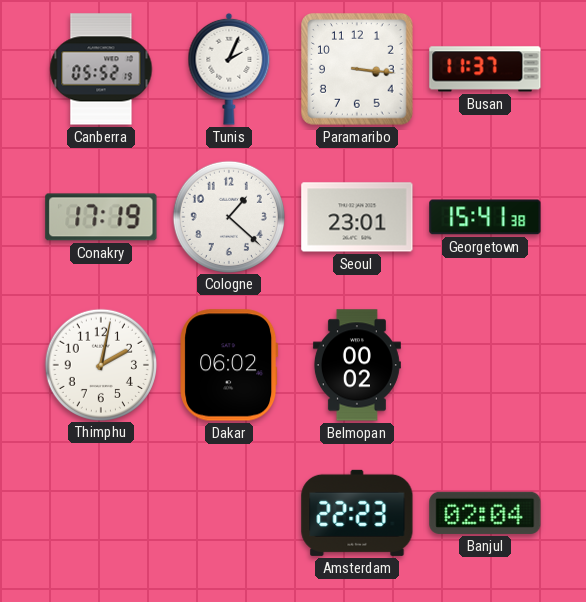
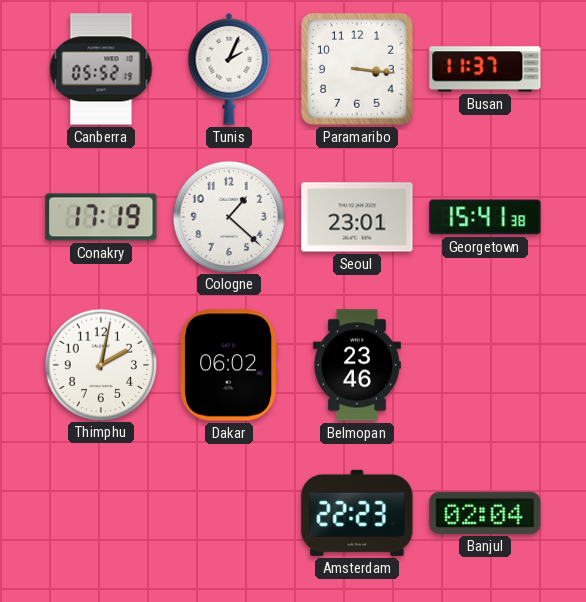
Belmopan: 00:02 -> 23:46 (357, 365)
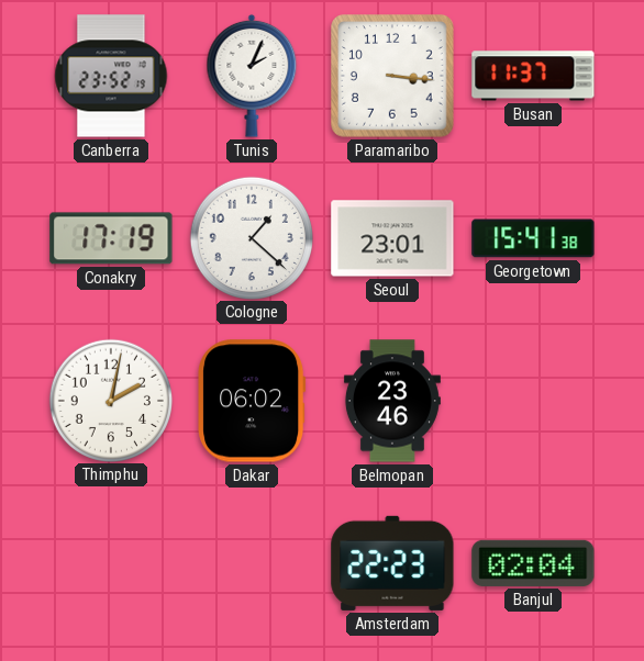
Canberra: 05:52 -> 23:52 (111, 76)
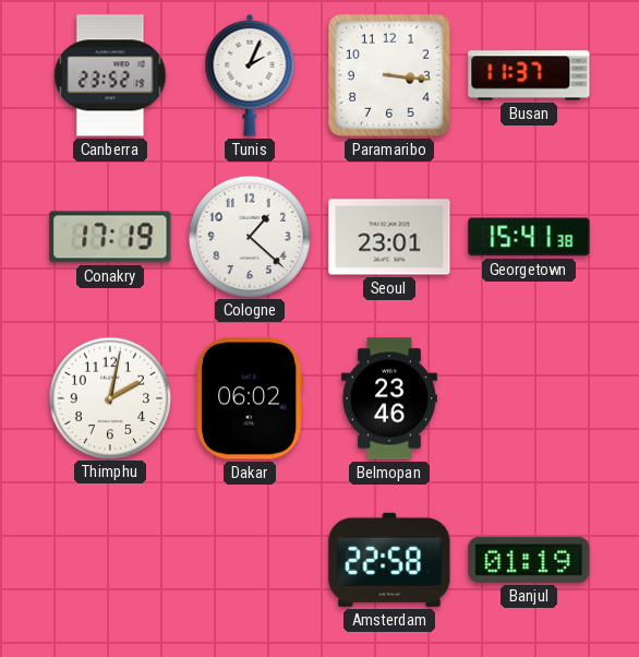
Amsterdam: 22:23 -> 22:58 (389, 560)
Banjul: 02:04 -> 01:19 (529, 560)
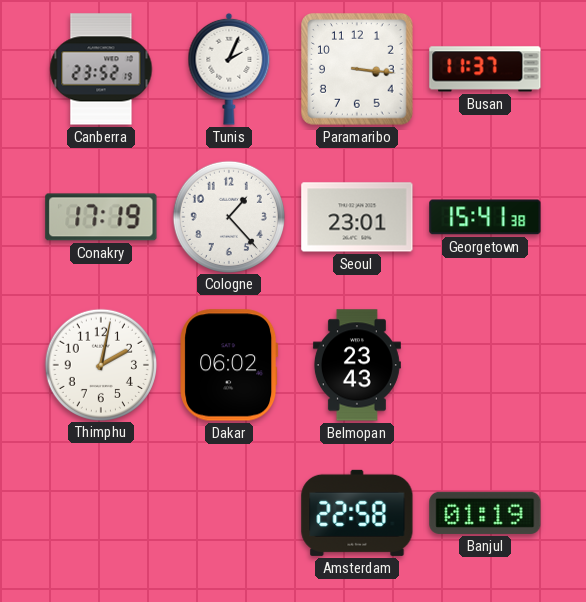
Cologne: 1:22 -> 1:23 (228, 216)
Belmopan: 23:46 -> 23:43 (357, 365)
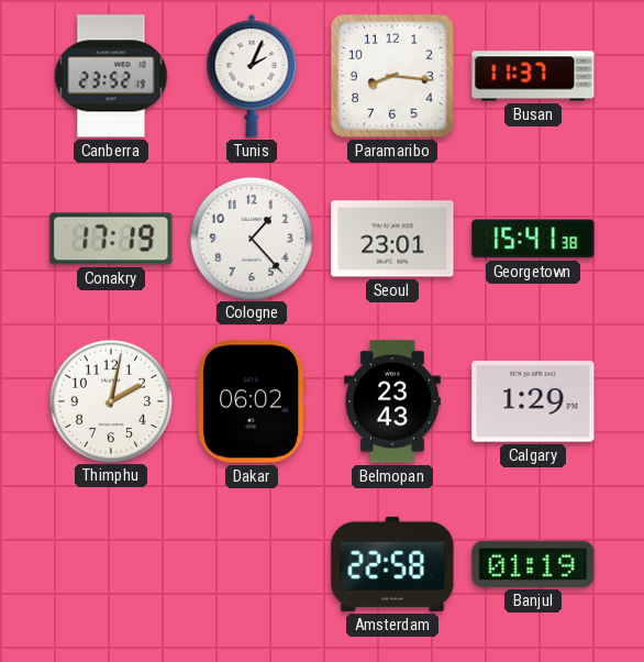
Paramaribo: 3:16 -> 8:16 (393, 77)
Calgary: none -> 1:29 (533, 401)
